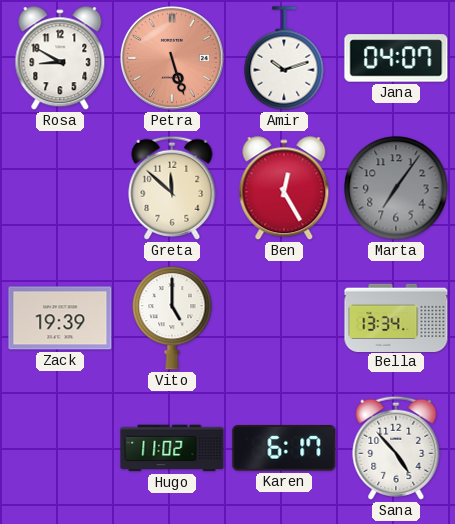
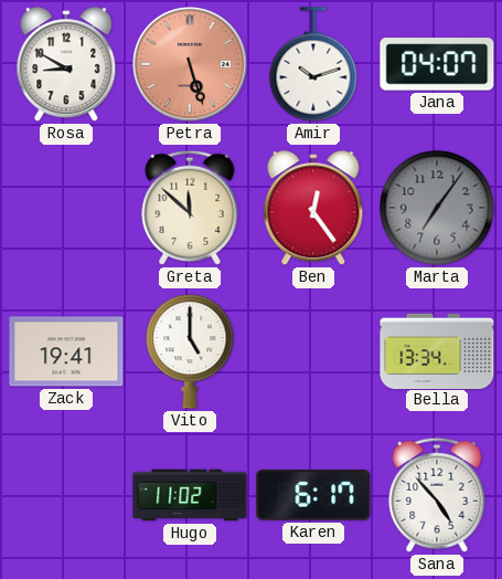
Ben: 12:25 -> 12:24 (313, 209)
Zack: 19:39 -> 19:41 (66, 351)
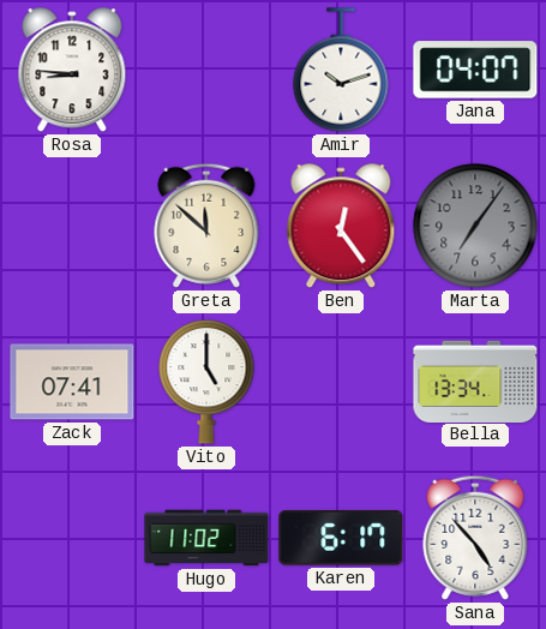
Rosa: 8:50 -> 8:46 (72, 71)
Petra: 5:27 -> none (191, 65)
Zack: 19:41 -> 07:41 (72, 382)
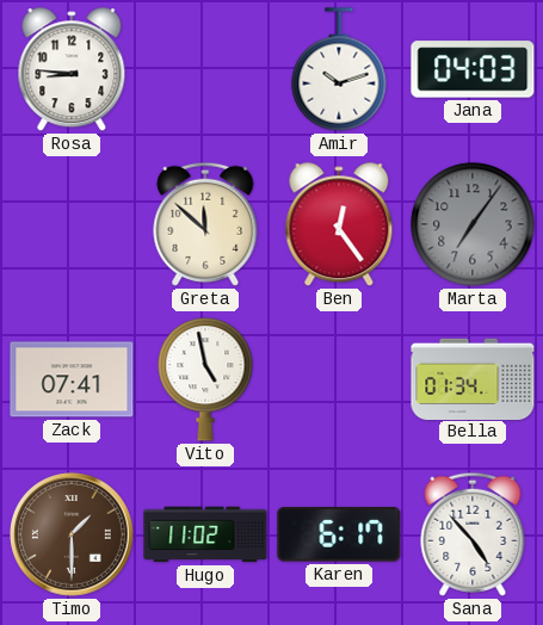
Jana: 04:07 -> 04:03 (473, 69)
Vito: 5:00 -> 4:58 (205, 380)
Bella: 13:34 -> 01:34 (473, 378)
Timo: none -> 1:30 (73, 536)
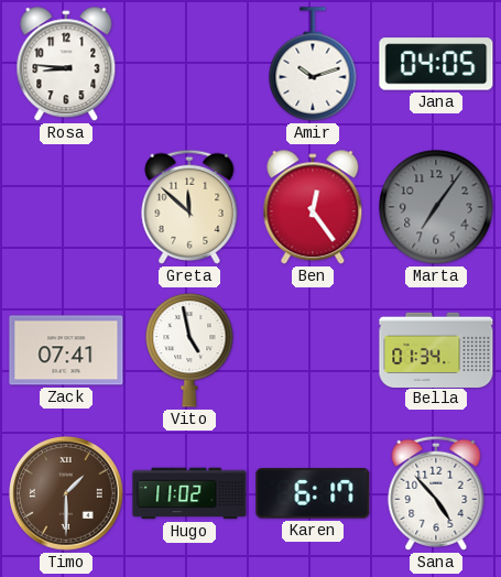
Jana: 04:03 -> 04:05 (436, 64)
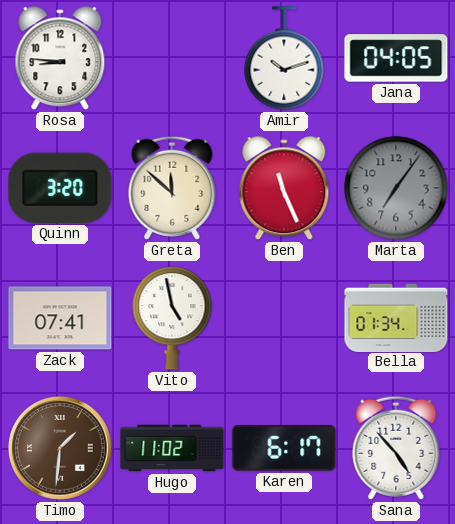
Quinn: none -> 3:20 (60, 188)
Ben: 12:24 -> 11:26 (284, 189)
Timo: 1:30 -> 1:31 (61, 449)
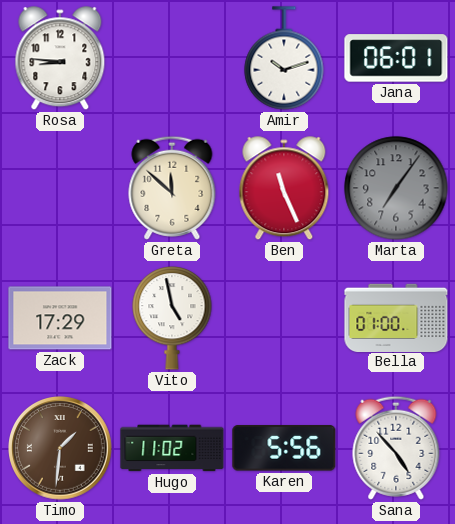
Jana: 04:05 -> 06:01 (396, 58)
Quinn: 3:20 -> none (60, 188)
Zack: 07:41 -> 17:29 (60, 318)
Bella: 01:34 -> 01:00 (396, 317)
Karen: 6:17 -> 5:56 (284, 448)
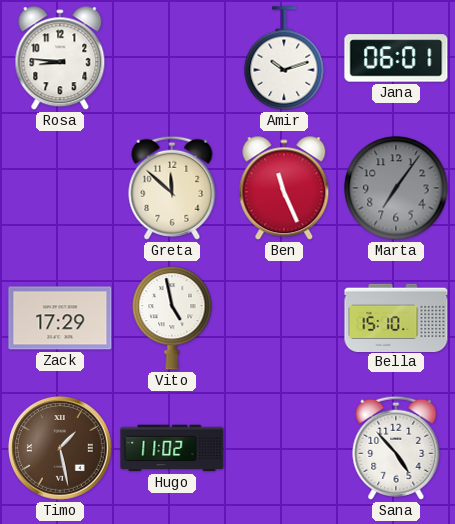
Bella: 01:00 -> 15:10 (396, 317)
Timo: 1:31 -> 1:28 (61, 449)
Karen: 5:56 -> none (284, 448)
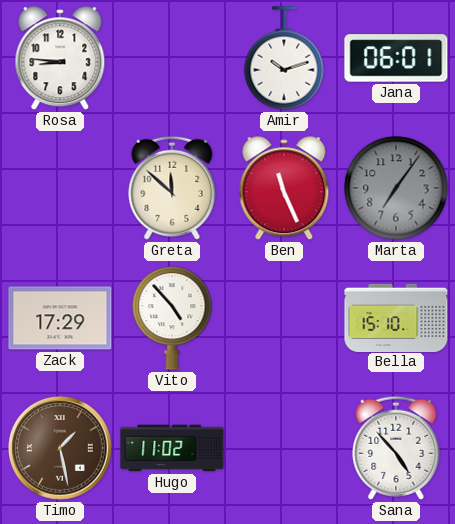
Vito: 4:58 -> 4:53 (172, 319)
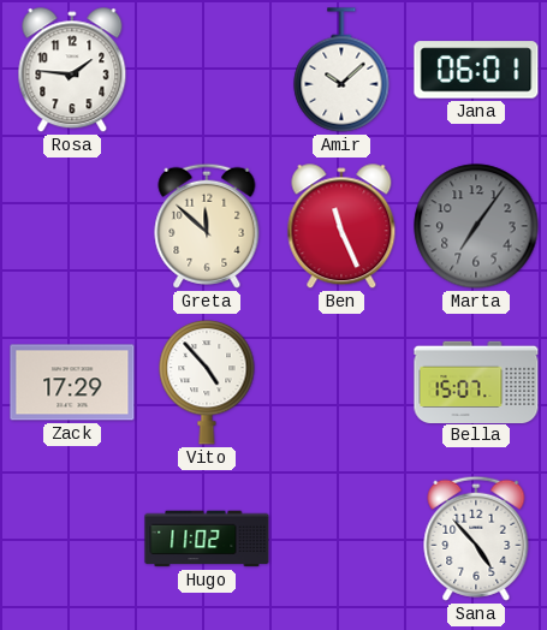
Rosa: 8:46 -> 1:46 (72, 71)
Amir: 10:12 -> 10:08 (341, 70)
Bella: 15:10 -> 15:07 (476, 381)
Timo: 1:28 -> none (61, 449)
